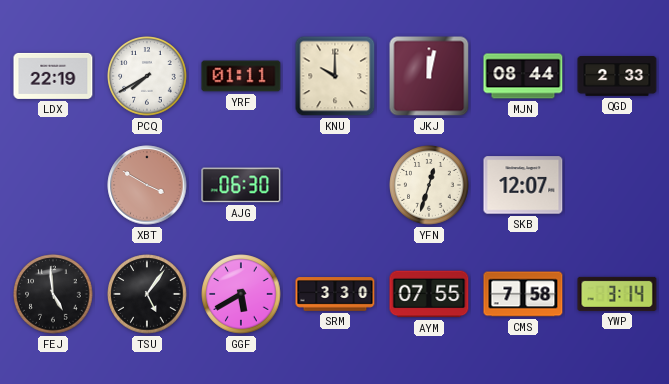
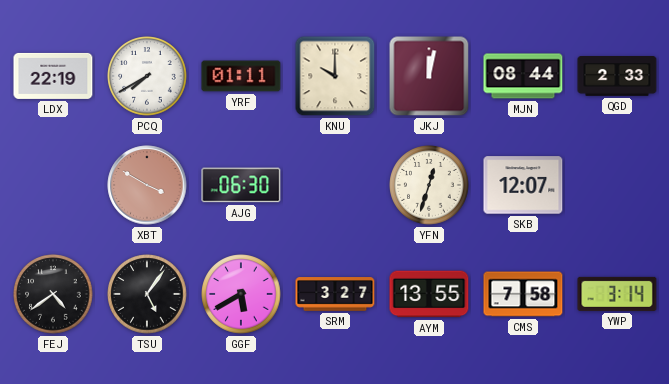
FEJ: 4:59 -> 4:39 (53, 294)
SRM: 3:30 -> 3:27 (335, 294)
AYM: 07:55 -> 13:55 (429, 294)
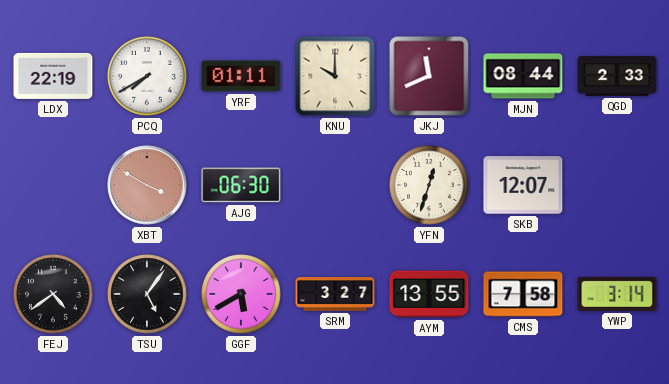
JKJ: 12:02 -> 11:41 (429, 76)
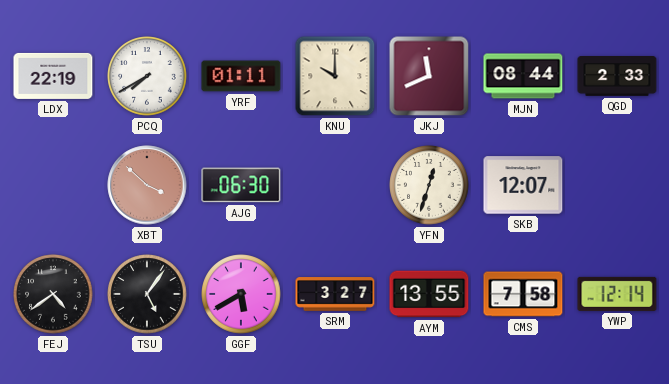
XBT: 3:50 -> 3:52 (147, 185)
YWP: 3:14 -> 12:14 (617, 294)
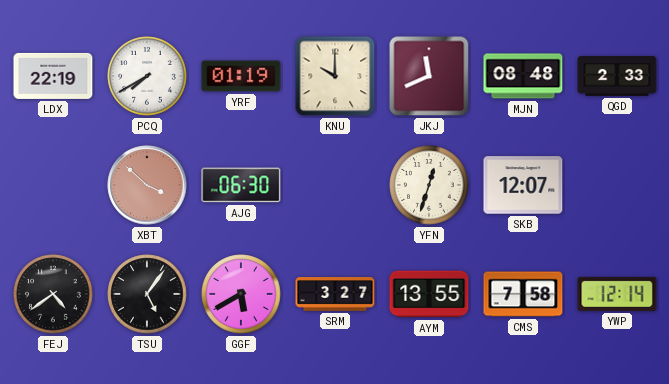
YRF: 01:11 -> 01:19 (241, 76)
MJN: 08:44 -> 08:48 (523, 76)
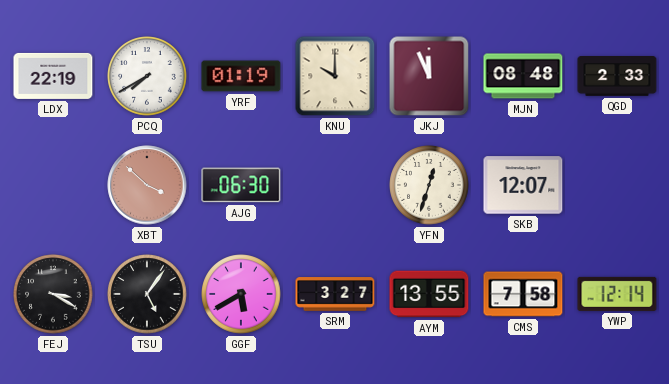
JKJ: 11:41 -> 11:56 (429, 76)
FEJ: 4:39 -> 3:20 (53, 294)
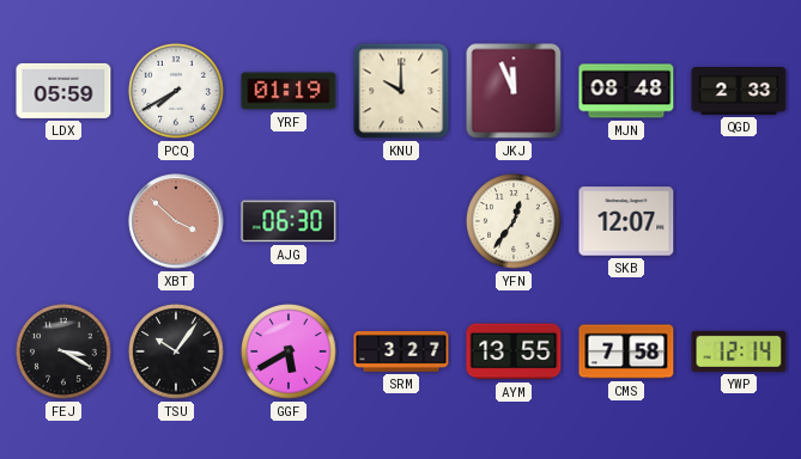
LDX: 22:19 -> 05:59 (63, 91)
YFN: 12:33 -> 12:36 (514, 221)
TSU: 5:06 -> 10:06 (176, 351)
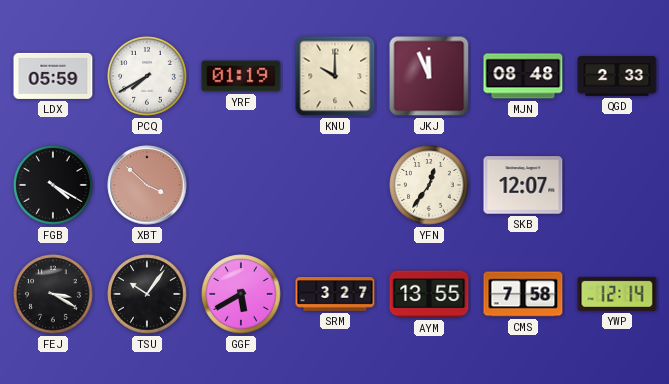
FGB: none -> 4:20 (53, 185)
AJG: 06:30 -> none (289, 221)
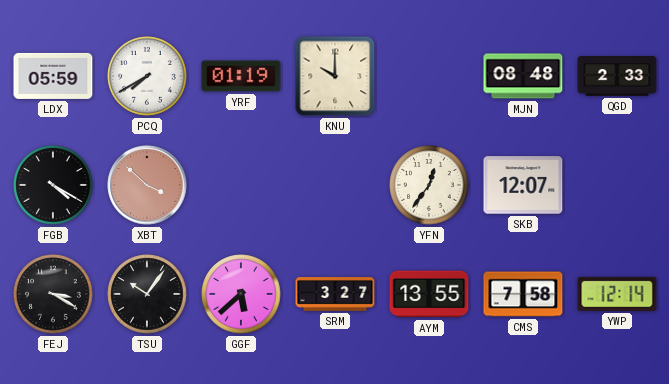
JKJ: 11:56 -> none (429, 76)
GGF: 5:40 -> 5:38 (241, 294)
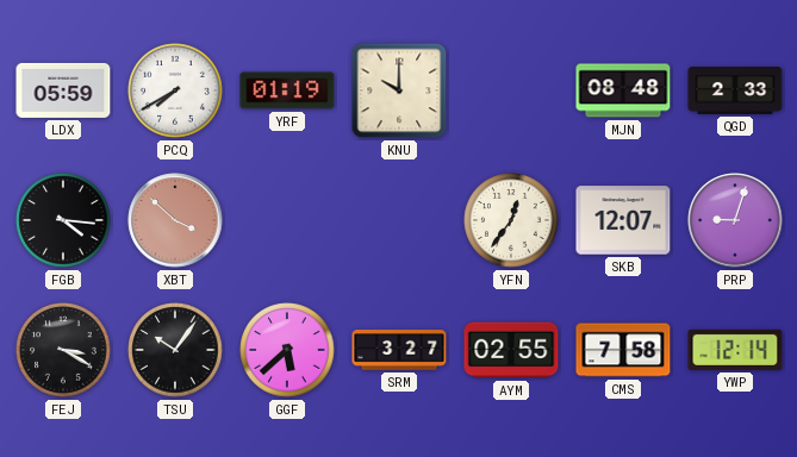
FGB: 4:20 -> 4:16 (63, 220)
PRP: none -> 9:03 (735, 220)
AYM: 13:55 -> 02:55 (511, 350)
